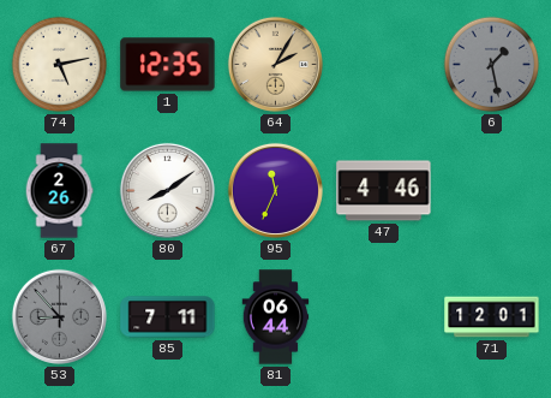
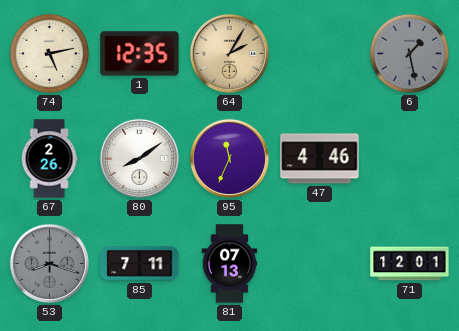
53: 8:53 -> 8:18 (49, 263)
81: 06:44 -> 07:13 (230, 264)
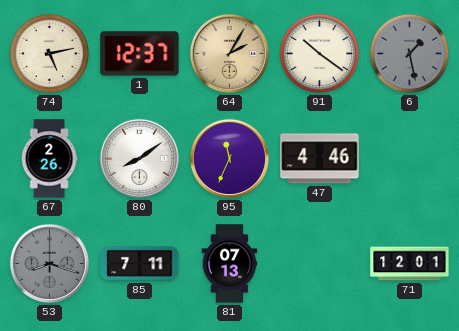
1: 12:35 -> 12:37 (140, 54)
91: none -> 10:21 (320, 54)
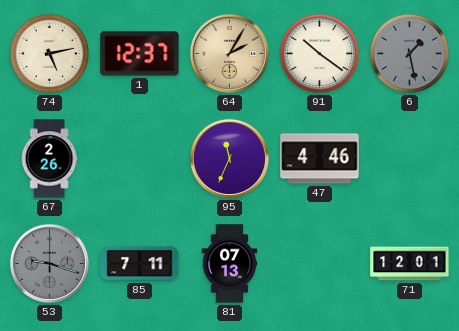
80: 8:09 -> none (139, 158)
53: 8:18 -> 9:18 (49, 263)
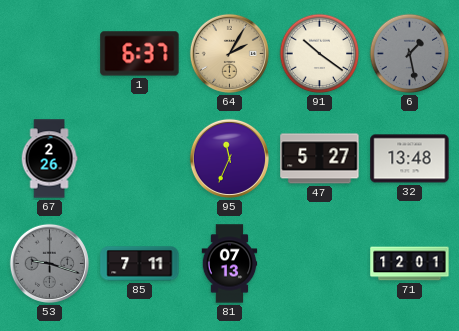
74: 5:13 -> none (50, 54)
1: 12:37 -> 6:37 (140, 54)
47: 4:46 -> 5:27 (320, 159)
32: none -> 13:48 (410, 159)
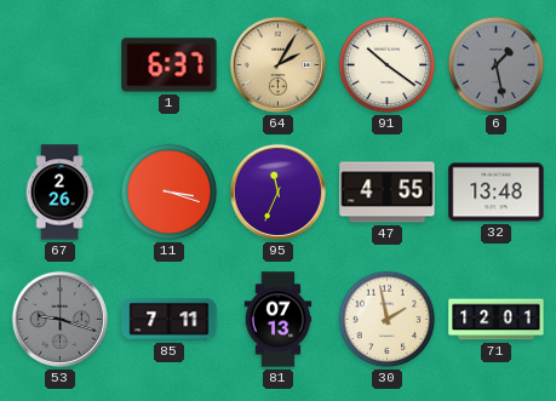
11: none -> 3:18 (170, 193)
47: 5:27 -> 4:55 (388, 193)
30: none -> 1:58 (388, 320)
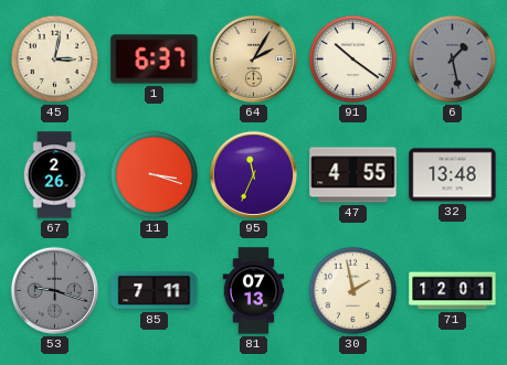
45: none -> 3:02 (55, 60)
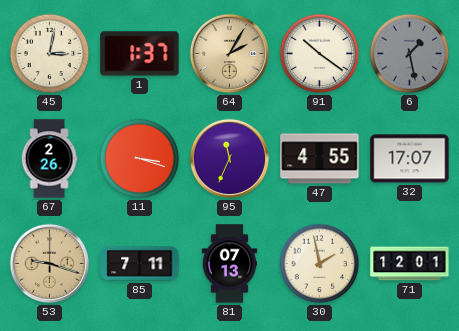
1: 6:37 -> 1:37 (140, 54)
32: 13:48 -> 17:07 (410, 159)
53 dial: grey -> champagne (49, 263)
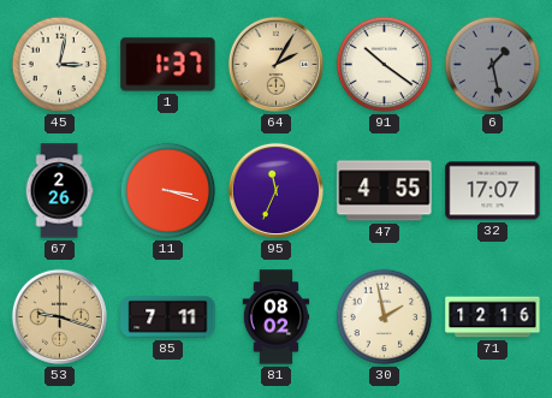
81: 07:13 -> 08:02 (277, 317)
71: 12:01 -> 12:16 (493, 317)
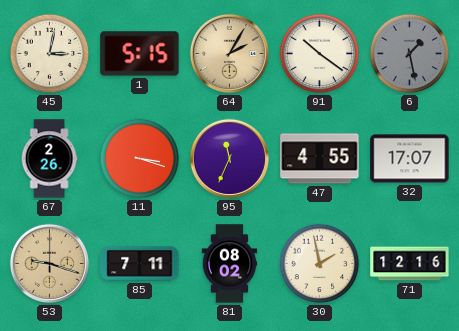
1: 1:37 -> 5:15 (140, 54)
